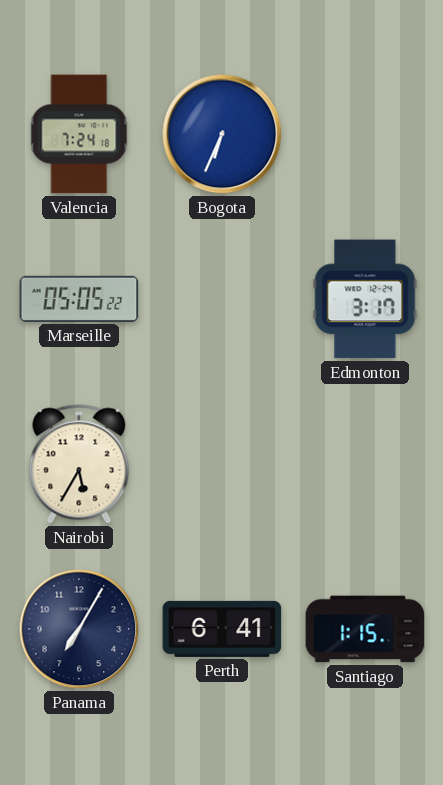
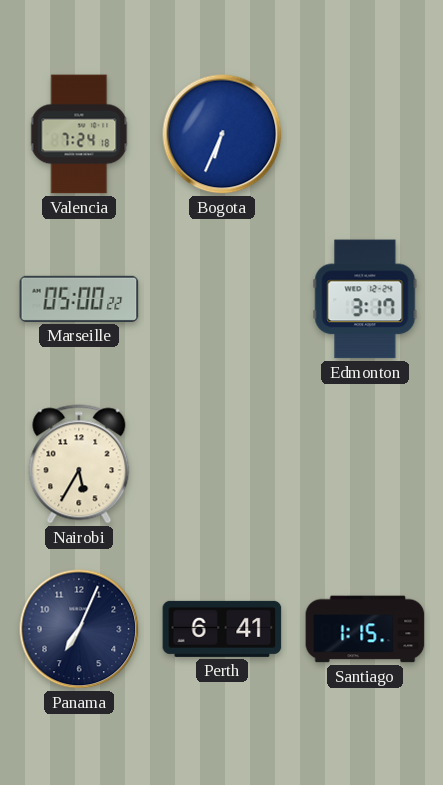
Marseille: 05:05 -> 05:00 (79, 299)
Panama: 7:05 -> 7:04 (79, 629)
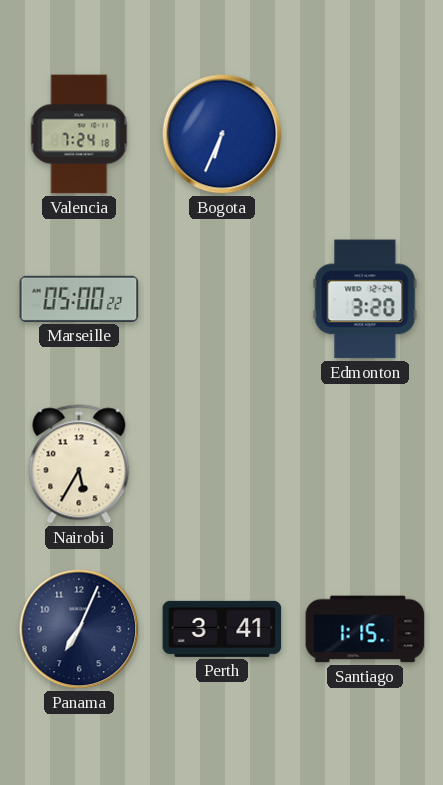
Edmonton: 3:17 -> 3:20 (365, 299)
Perth: 6:41 -> 3:41 (222, 629)
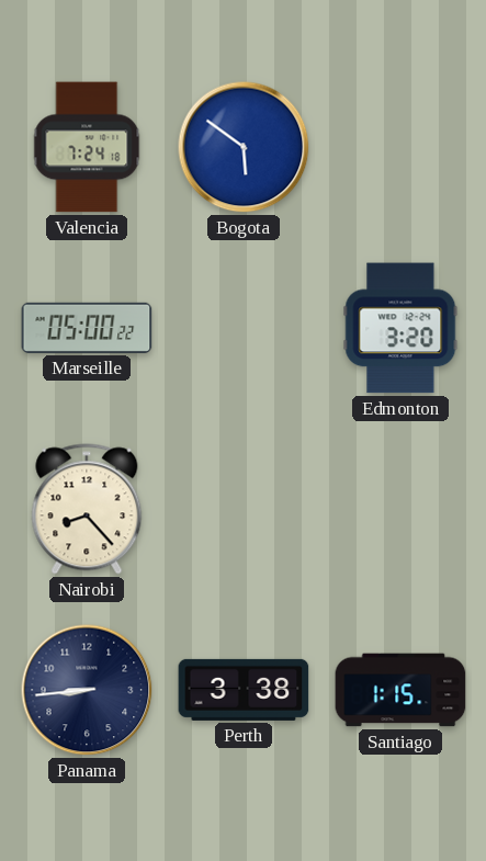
Bogota: 6:34 -> 5:51 (244, 147)
Nairobi: 5:35 -> 8:23 (87, 509)
Panama: 7:04 -> 8:44 (87, 690)
Perth: 3:41 -> 3:38 (244, 690)
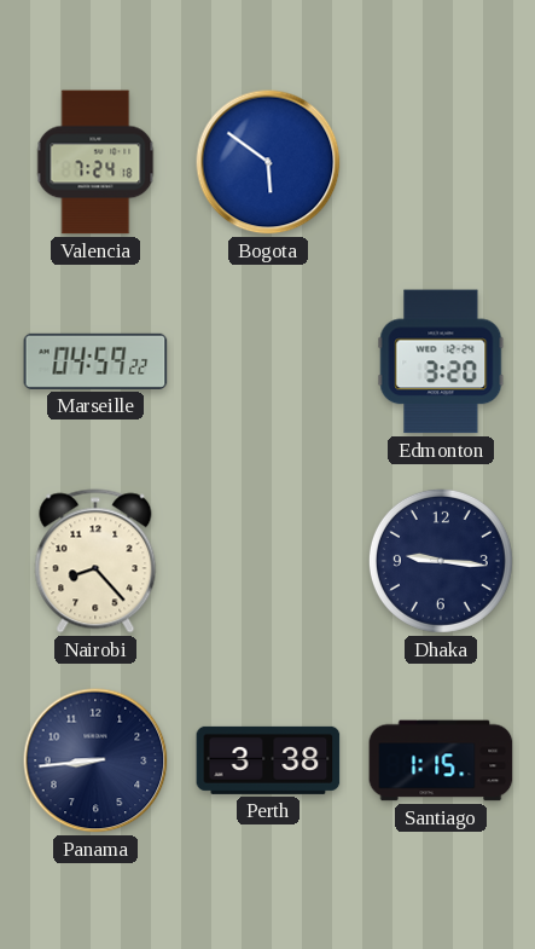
Marseille: 05:00 -> 04:59 (95, 361)
Dhaka: none -> 9:16 (441, 561)
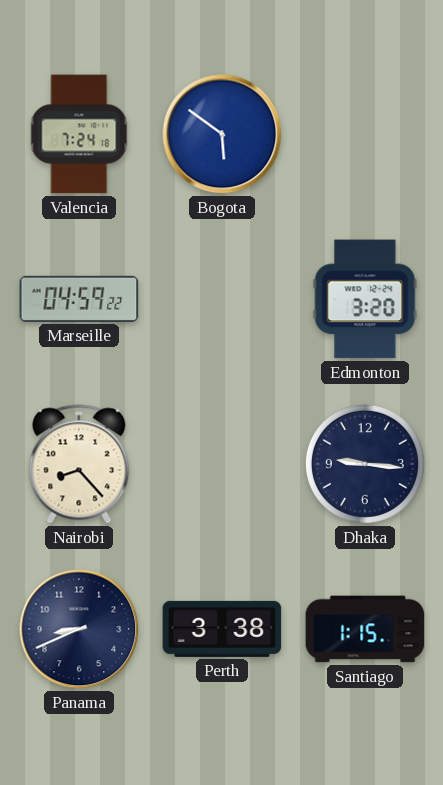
Panama: 8:44 -> 8:41 (79, 629)
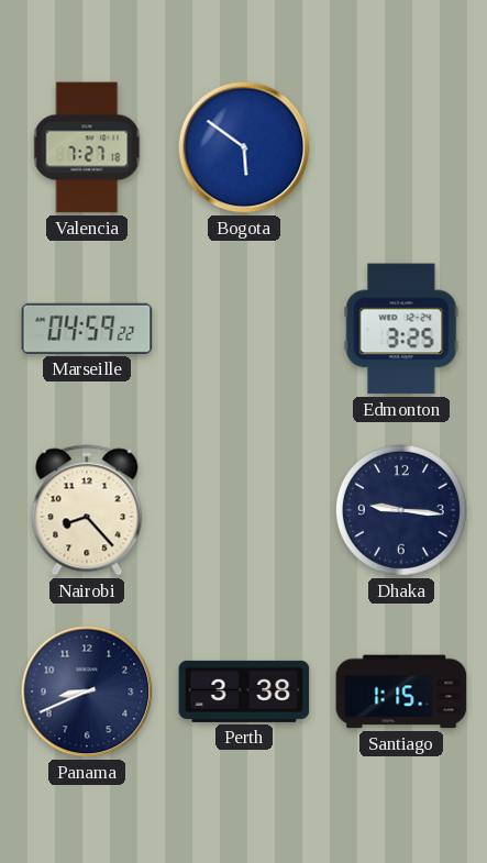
Valencia: 7:24 -> 7:27 (87, 147)
Edmonton: 3:20 -> 3:25 (401, 329)
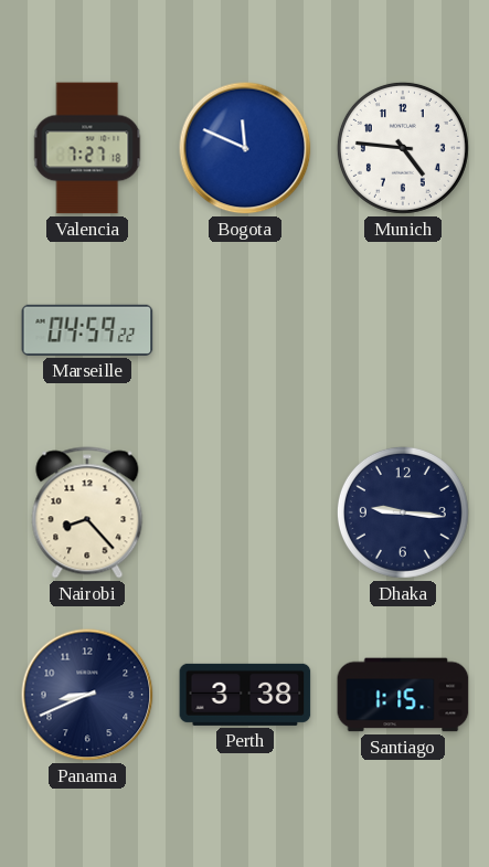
Bogota: 5:51 -> 11:49 (245, 148)
Munich: none -> 4:46 (403, 148)
Edmonton: 3:25 -> none (401, 329)
